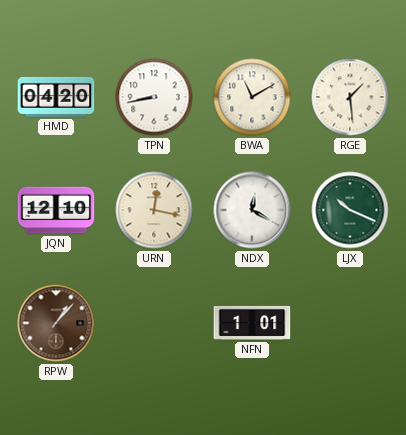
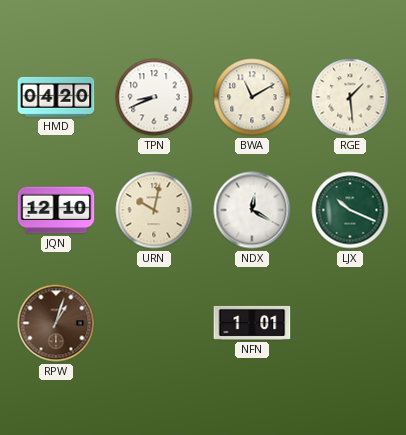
TPN: 8:43 -> 8:41 (154, 97)
URN: 12:17 -> 10:02 (154, 210)
RPW: 1:07 -> 1:03 (56, 323)
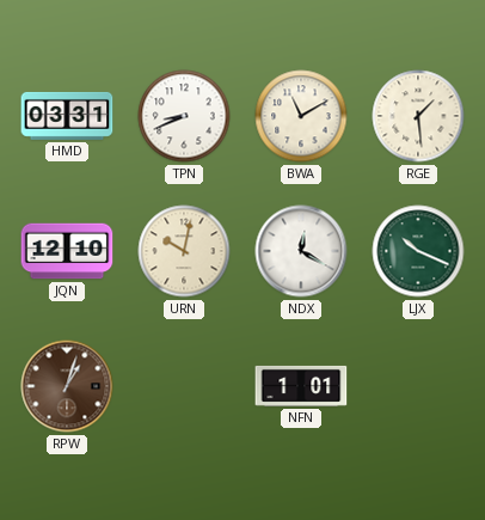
HMD: 04:20 -> 03:31 (67, 116)
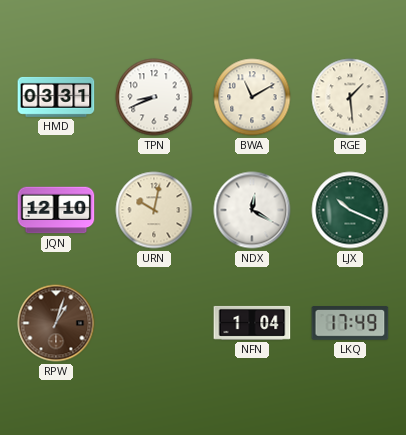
NFN: 1:01 -> 1:04 (252, 323)
LKQ: none -> 17:49 (350, 323)
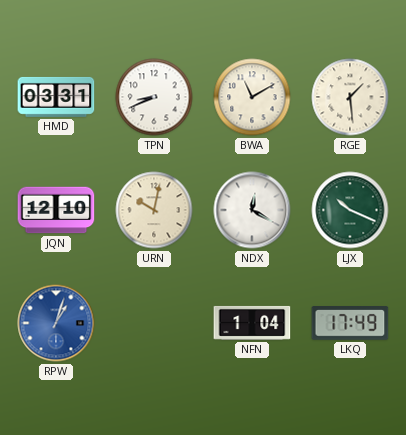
RPW dial: brown -> blue (56, 323)
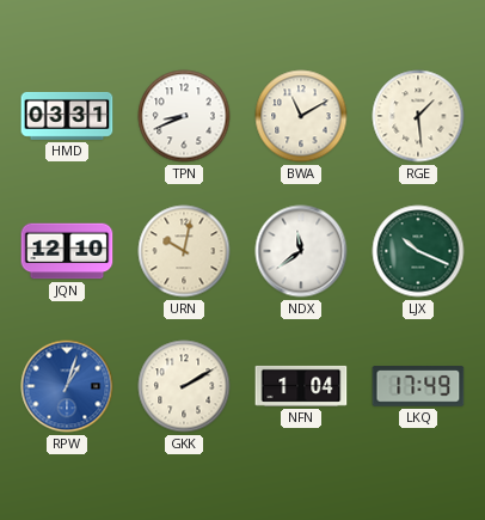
NDX: 12:20 -> 11:39 (301, 251)
GKK: none -> 2:10 (184, 386)
